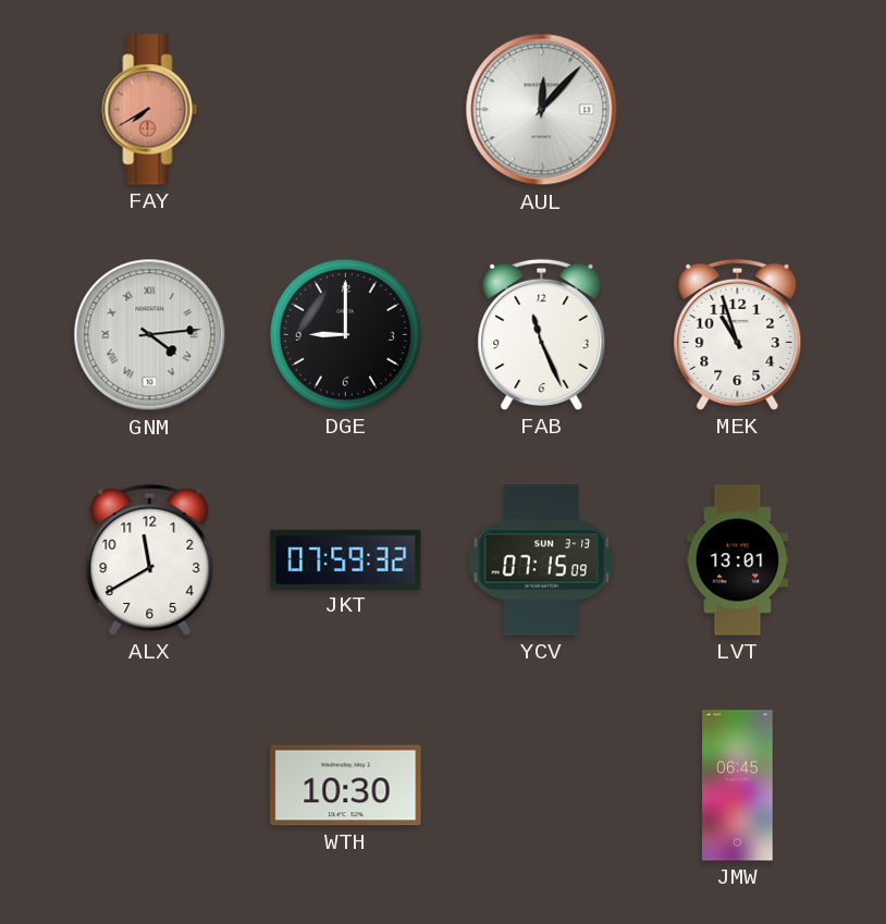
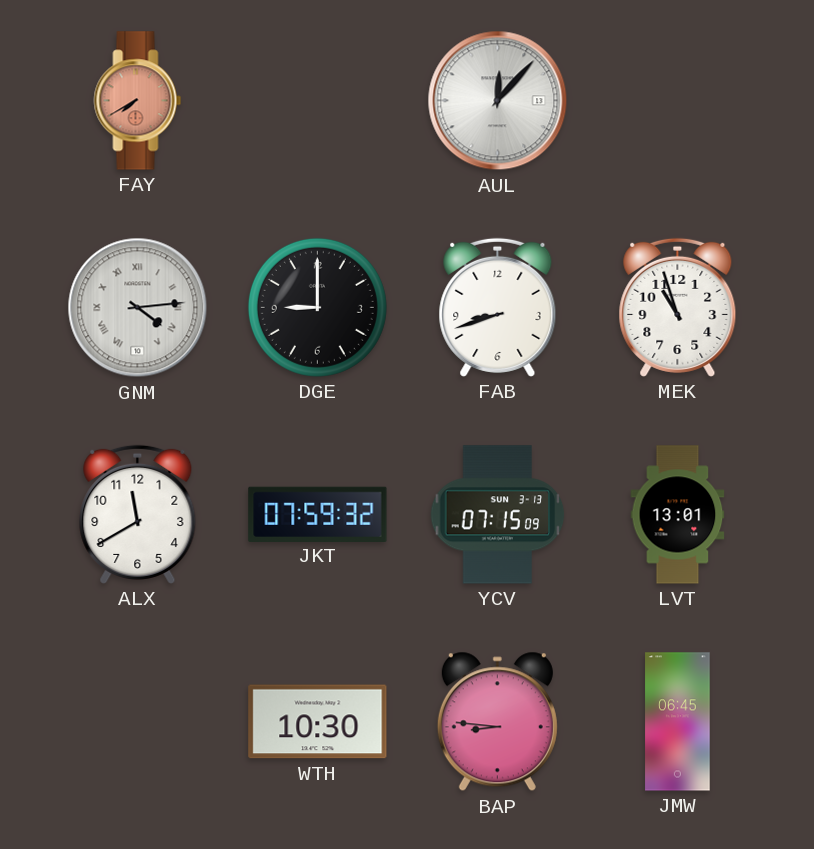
FAB: 11:26 -> 8:42 (498, 307)
BAP: none -> 8:46 (497, 722)
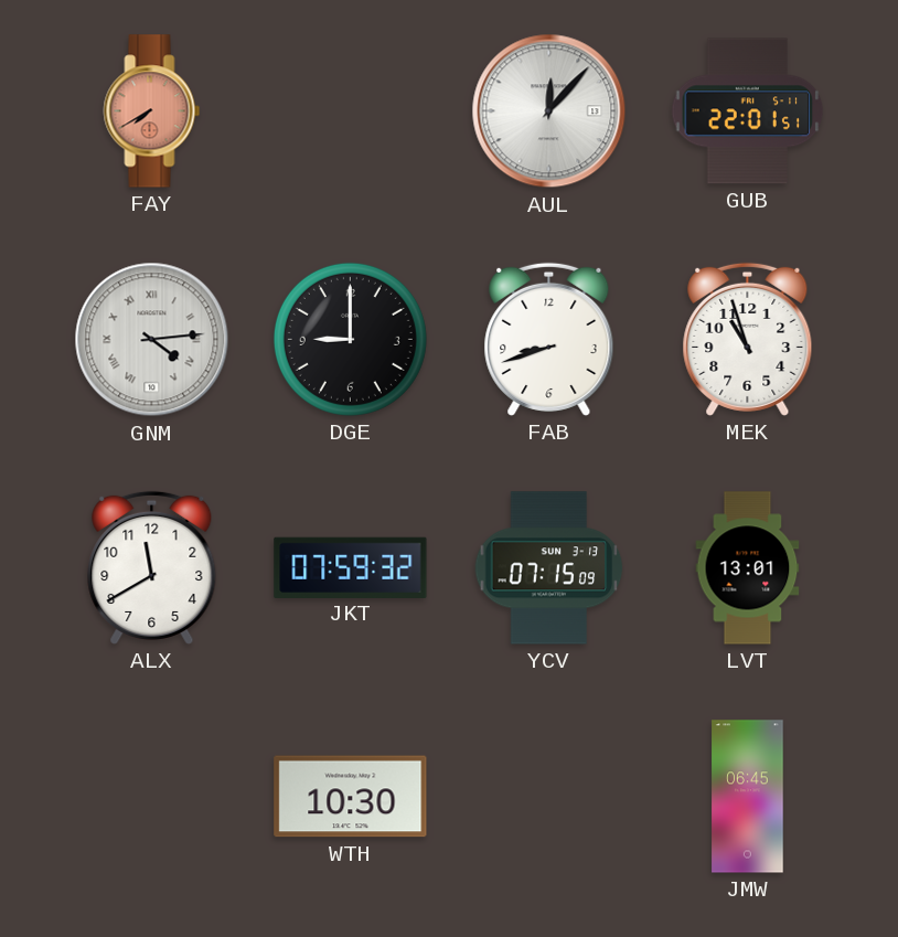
GUB: none -> 22:01 (748, 111)
BAP: 8:46 -> none (497, 722)
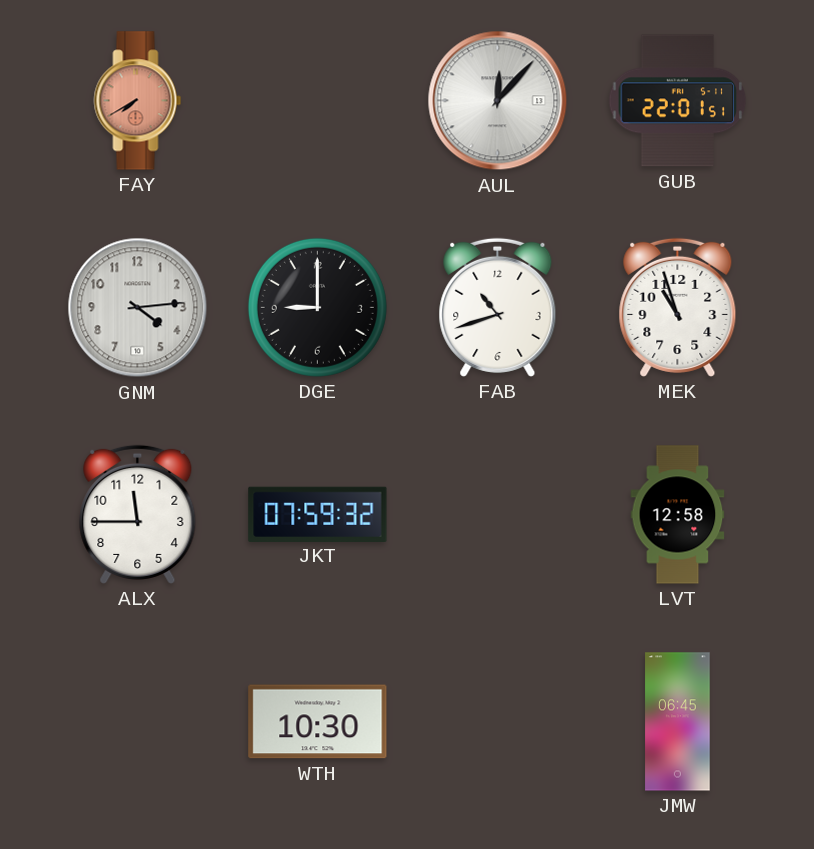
GNM numerals: Roman -> Arabic (138, 308)
FAB: 8:42 -> 10:42 (498, 307)
ALX: 11:40 -> 11:45 (138, 514)
YCV: 07:15 -> none (549, 568)
LVT: 13:01 -> 12:58 (678, 515)
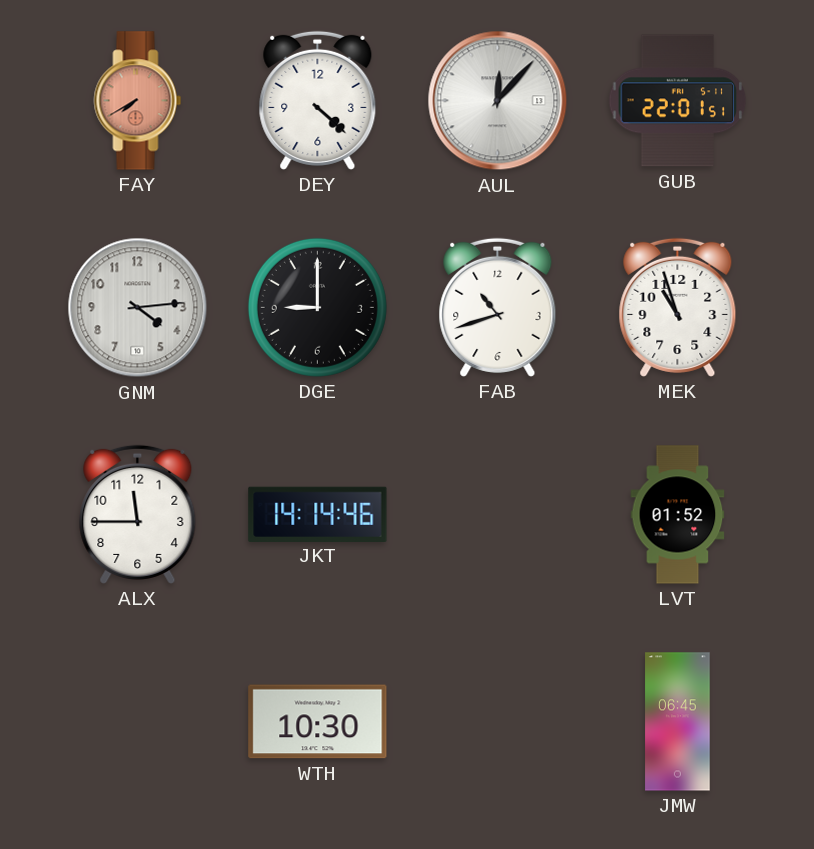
DEY: none -> 4:22 (318, 100)
JKT: 07:59 -> 14:14 (318, 514)
LVT: 12:58 -> 01:52 (678, 515)
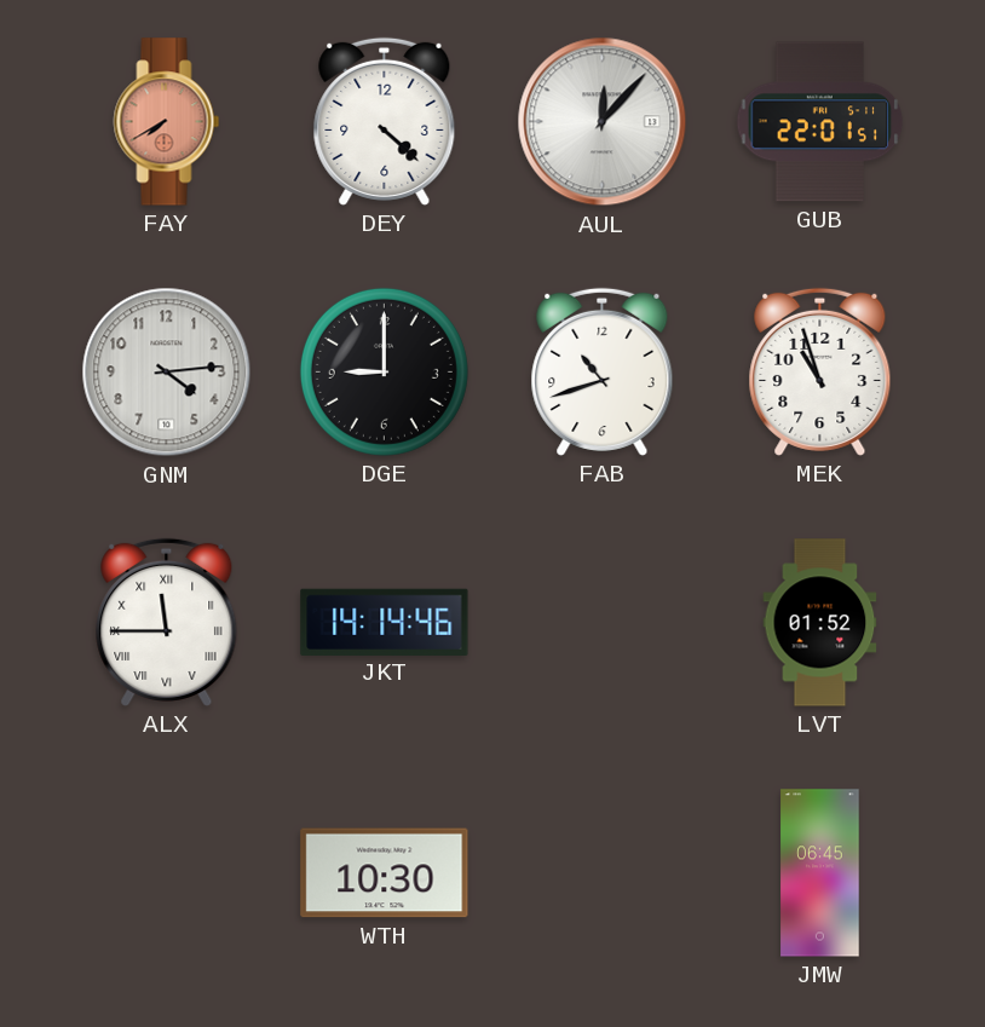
ALX numerals: Arabic -> Roman (167, 622)
